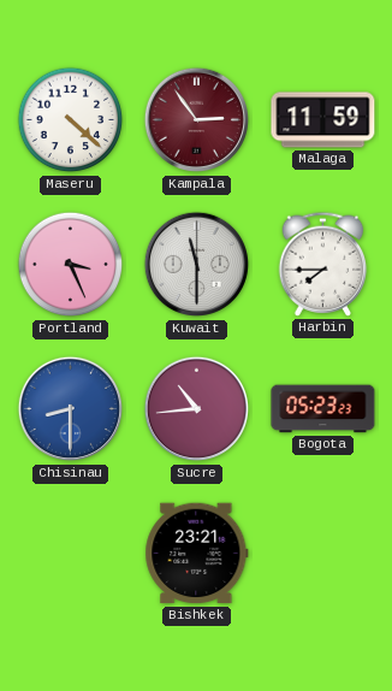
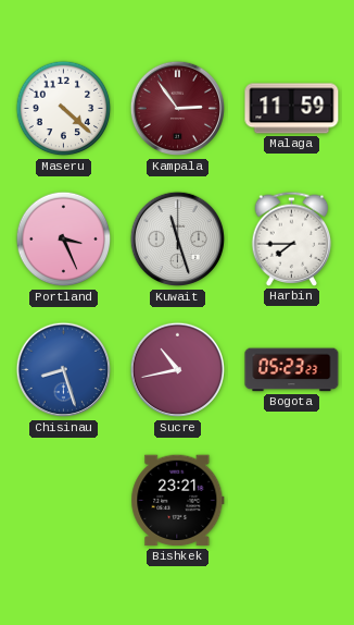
Kuwait: 11:30 -> 11:27 (178, 240)
Chisinau: 8:30 -> 8:27 (64, 370)
Sucre: 10:44 -> 10:43 (178, 370)
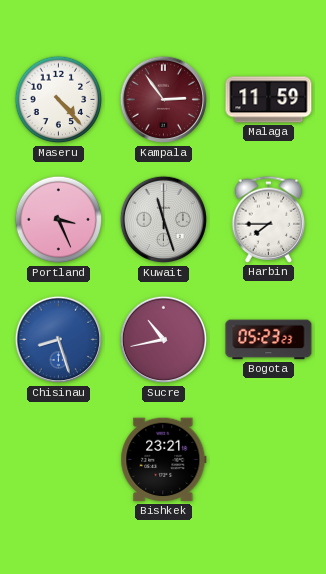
Maseru: 4:22 -> 4:23 (59, 100)
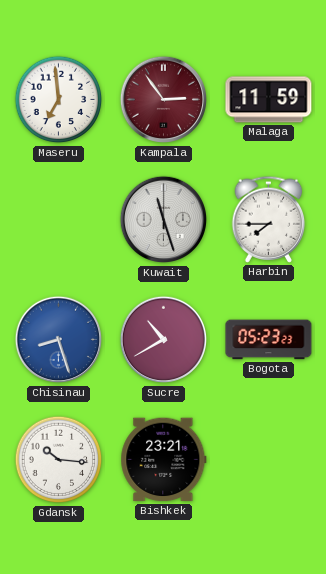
Maseru: 4:23 -> 6:59 (59, 100)
Portland: 3:26 -> none (59, 220)
Sucre: 10:43 -> 10:40 (164, 340)
Gdansk: none -> 10:16 (59, 460)
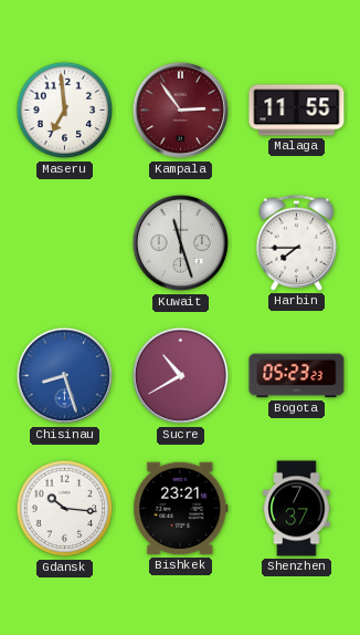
Malaga: 11:59 -> 11:55 (297, 111)
Shenzhen: none -> 7:37 (297, 509)
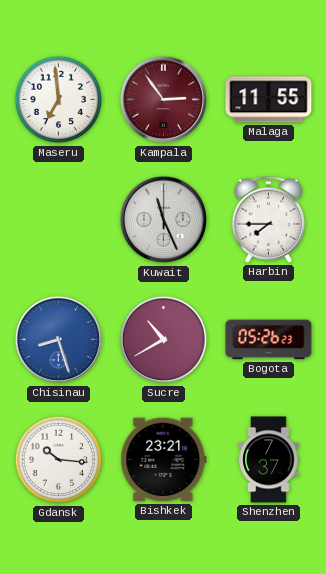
Kuwait: 11:27 -> 11:26 (164, 220)
Bogota: 05:23 -> 05:26 (269, 340)
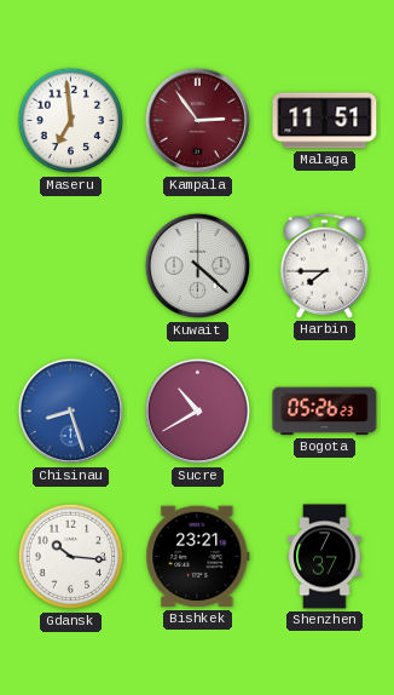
Malaga: 11:55 -> 11:51 (325, 121)
Kuwait: 11:26 -> 4:22 (198, 266)
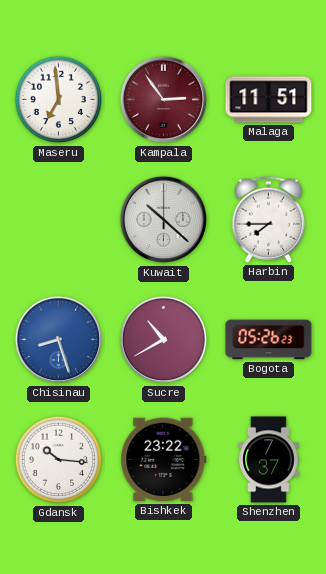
Kuwait: 4:22 -> 10:22 (164, 220)
Bishkek: 23:21 -> 23:22 (164, 460)
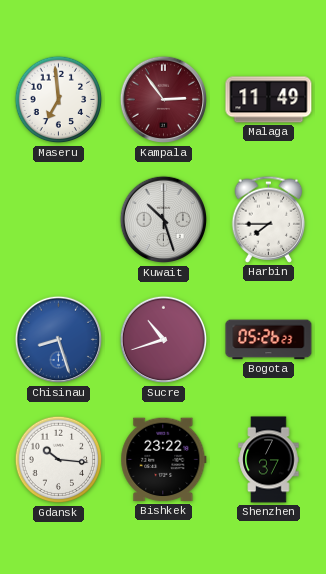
Malaga: 11:51 -> 11:49 (269, 100)
Kuwait: 10:22 -> 10:27 (164, 220)
Sucre: 10:40 -> 10:42 (164, 340)
